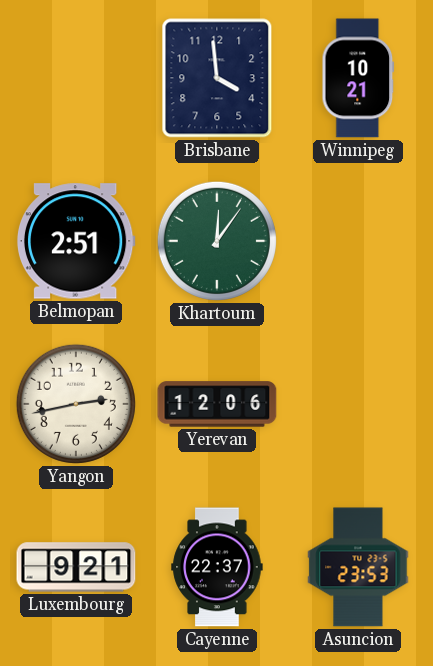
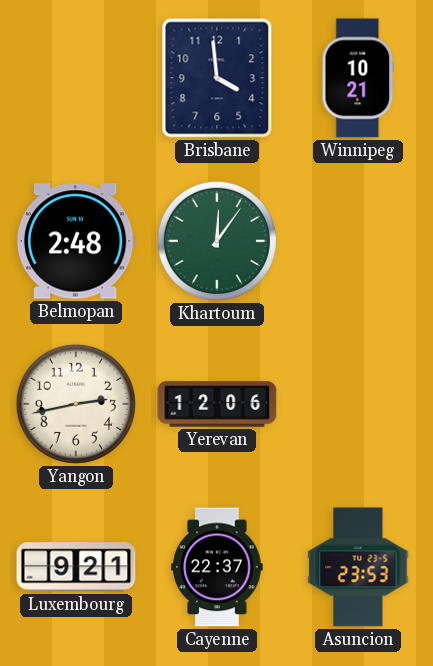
Belmopan: 2:51 -> 2:48 (76, 241)
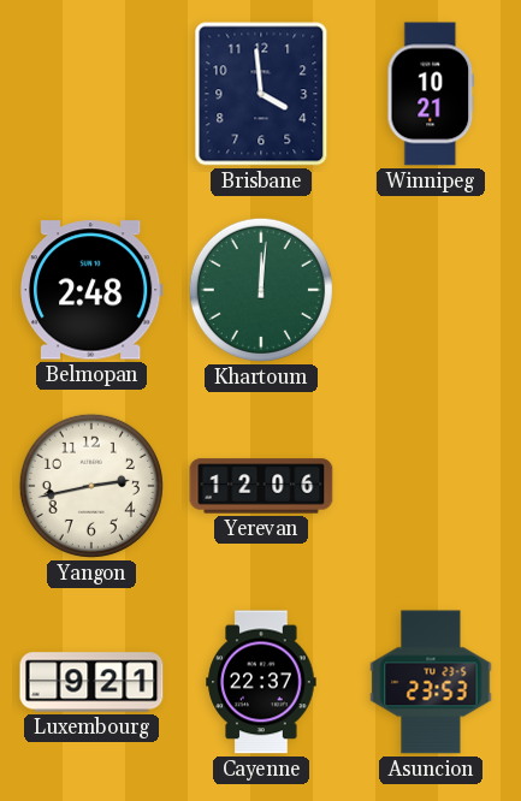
Khartoum: 12:06 -> 12:01 (261, 290)
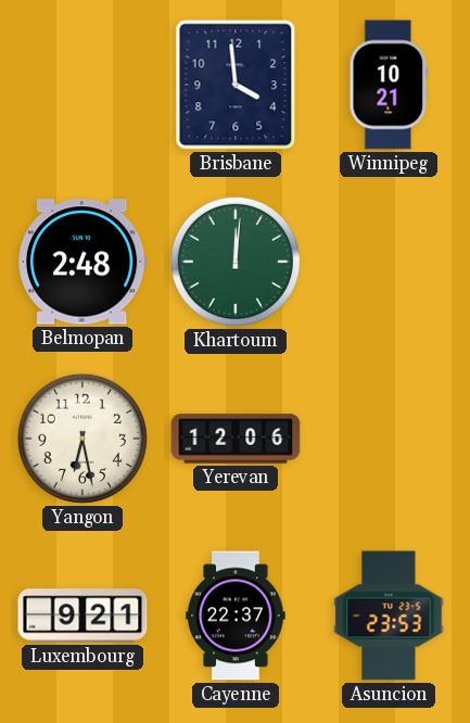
Yangon: 2:43 -> 6:28 (82, 439)
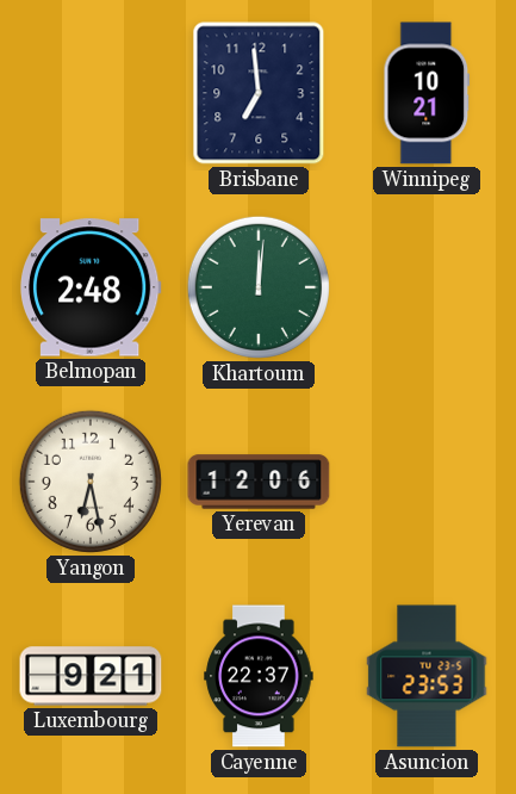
Brisbane: 3:59 -> 6:59 (259, 93)
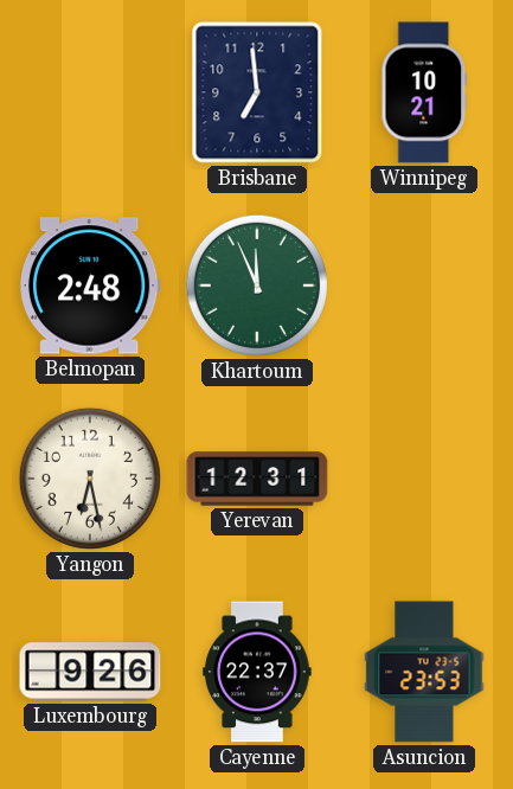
Khartoum: 12:01 -> 11:56 (257, 286)
Yerevan: 12:06 -> 12:31 (257, 479)
Luxembourg: 9:21 -> 9:26 (90, 672)
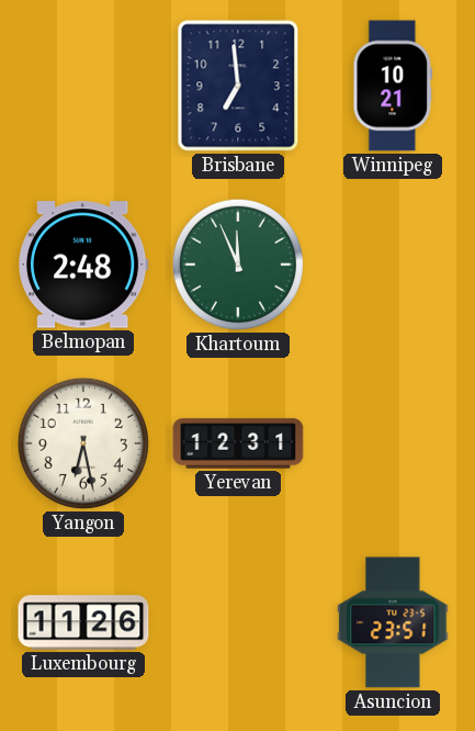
Luxembourg: 9:26 -> 11:26 (83, 622)
Cayenne: 22:37 -> none (257, 672)
Asuncion: 23:53 -> 23:51 (393, 622)
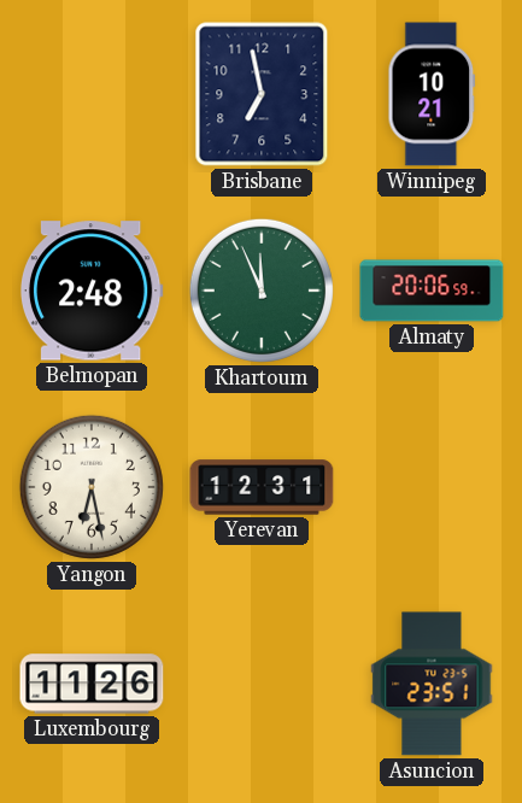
Brisbane: 6:59 -> 6:58 (262, 94)
Almaty: none -> 20:06 (432, 291)
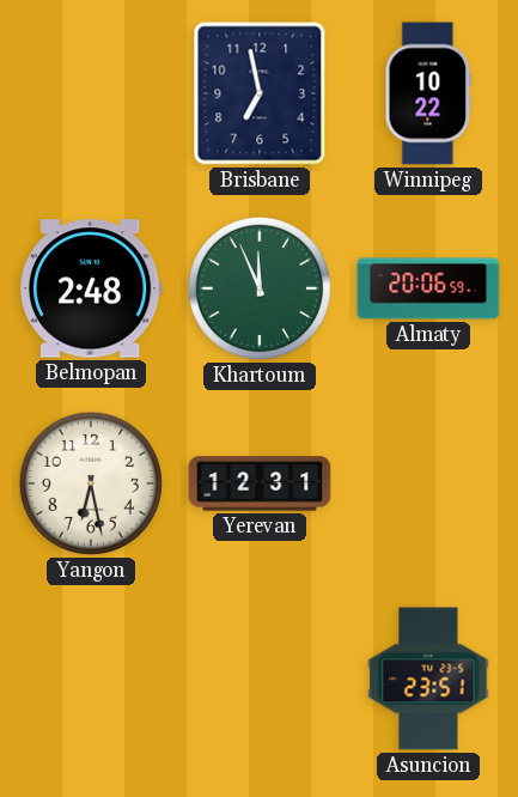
Winnipeg: 10:21 -> 10:22 (428, 93)
Luxembourg: 11:26 -> none (92, 684)
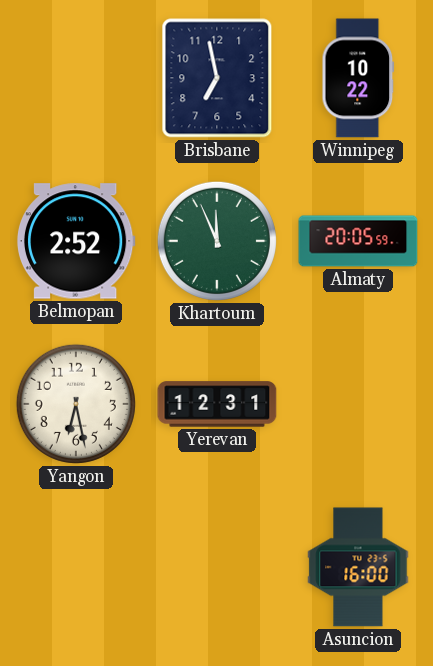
Belmopan: 2:48 -> 2:52 (76, 241)
Almaty: 20:06 -> 20:05 (358, 241)
Asuncion: 23:51 -> 16:00 (358, 567)
